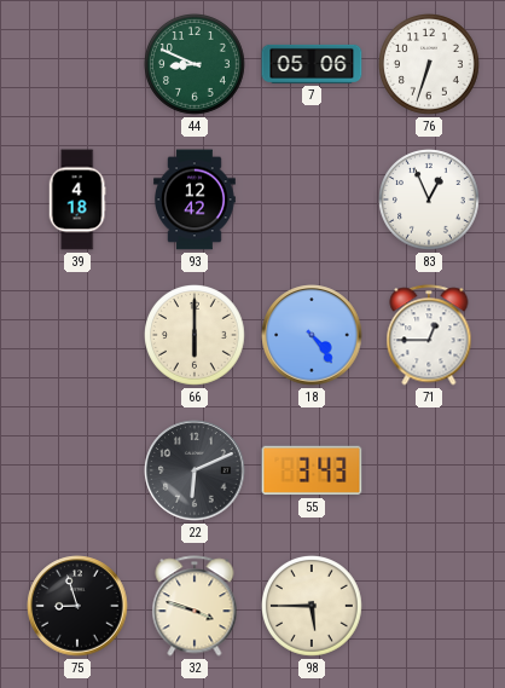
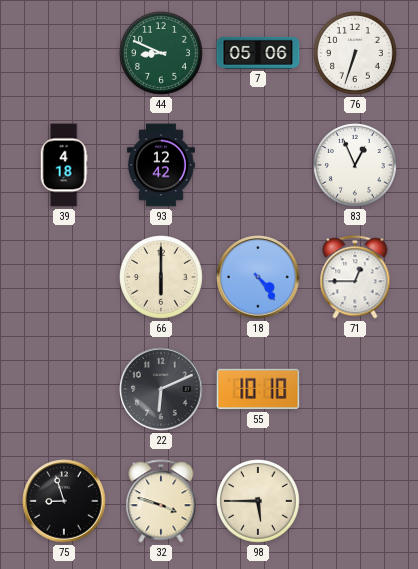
55: 3:43 -> 10:10 (258, 389)
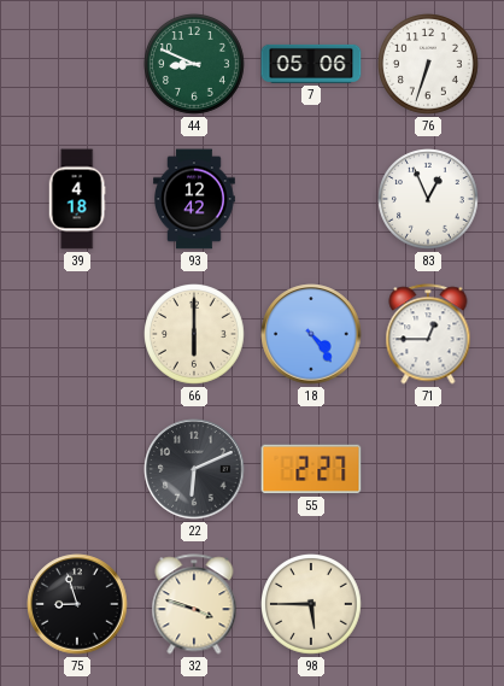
55: 10:10 -> 2:27 (311, 469)
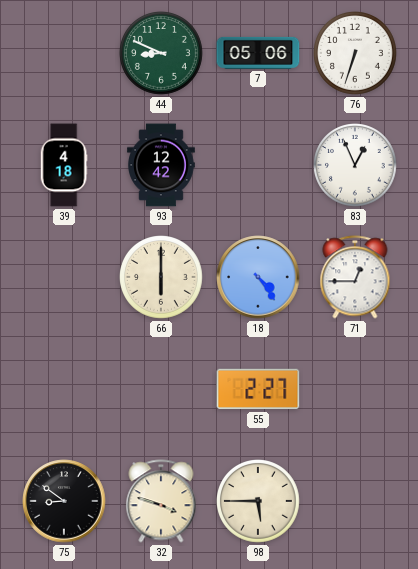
22: 6:11 -> none (194, 469)
75: 8:57 -> 8:51 (64, 501)
